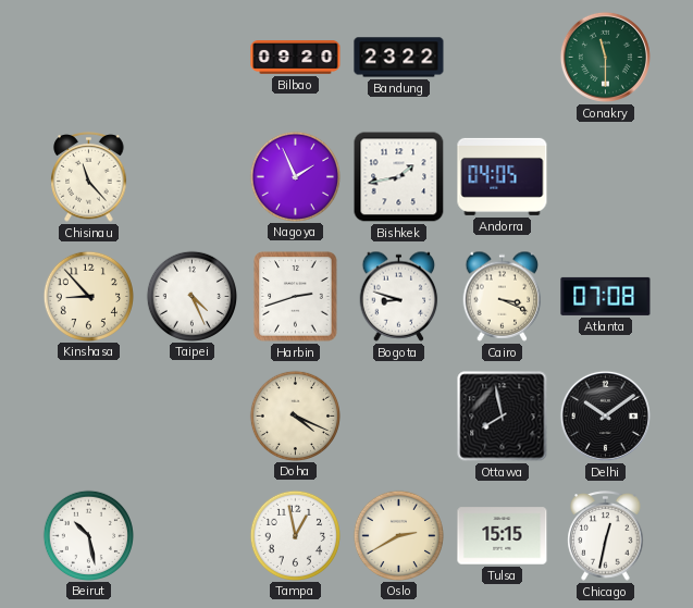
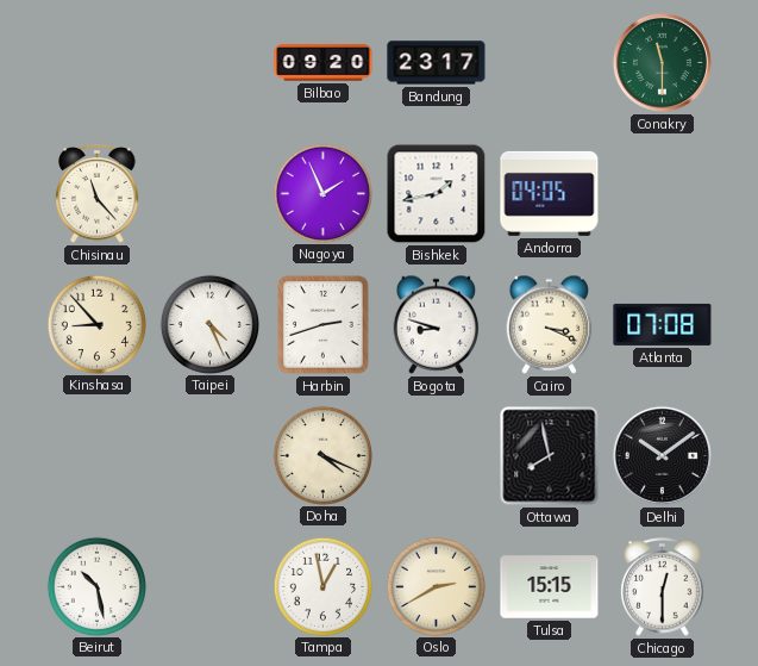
Bandung: 23:22 -> 23:17 (437, 63)
Chicago: 12:32 -> 12:30 (663, 587)
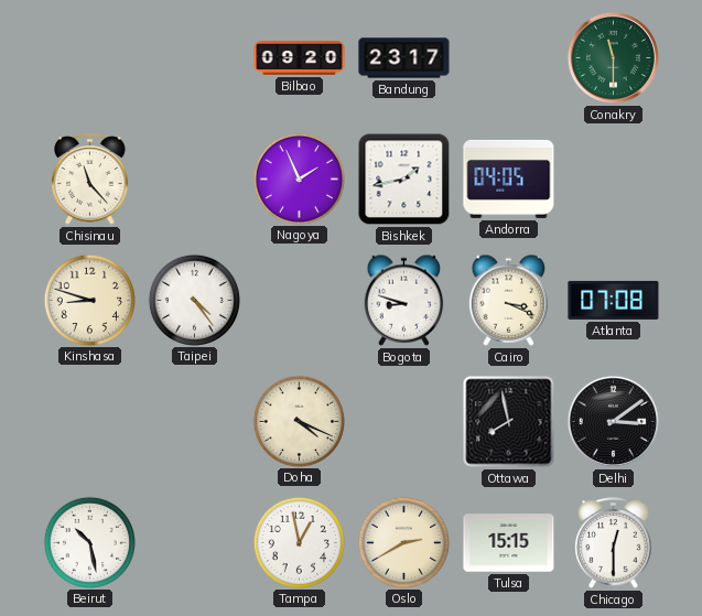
Kinshasa: 8:53 -> 8:48 (89, 300)
Taipei: 4:26 -> 4:24 (194, 300)
Harbin: 2:42 -> none (324, 325)
Delhi: 10:09 -> 3:09 (613, 421)
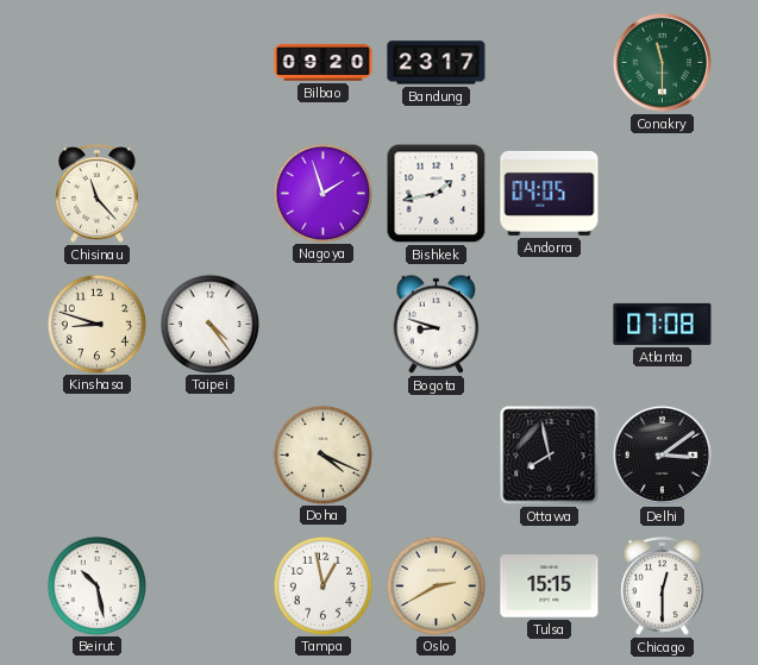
Nagoya: 1:56 -> 1:57 (322, 193)
Cairo: 3:19 -> none (509, 300)
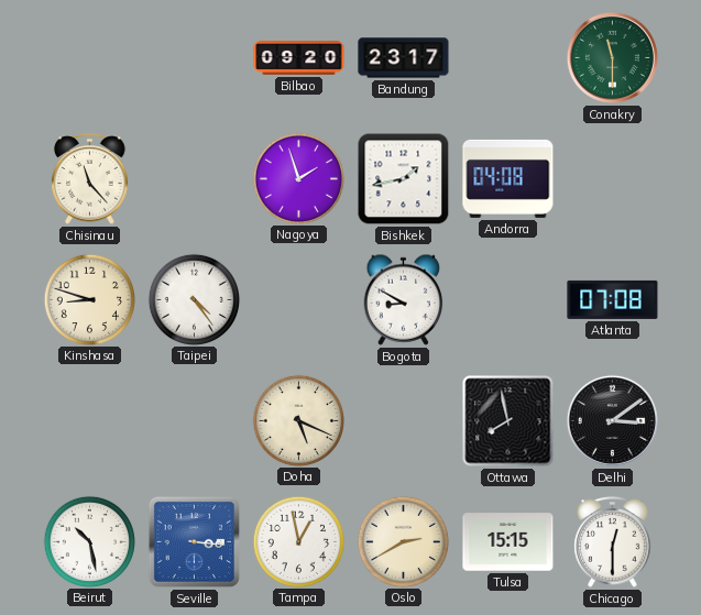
Andorra: 04:05 -> 04:08 (508, 178)
Bogota: 8:48 -> 8:50 (404, 299)
Doha: 4:19 -> 5:19 (298, 420)
Seville: none -> 3:16 (194, 541)
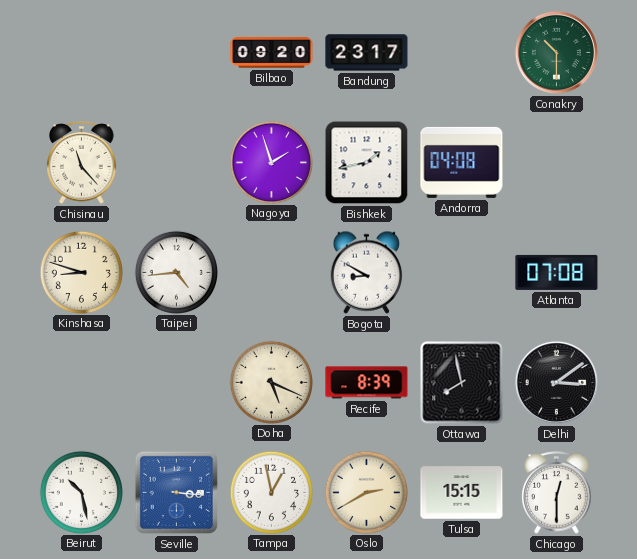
Conakry: 11:30 -> 10:30 (556, 52)
Taipei: 4:24 -> 4:44 (176, 272)
Recife: none -> 8:39 (367, 383)
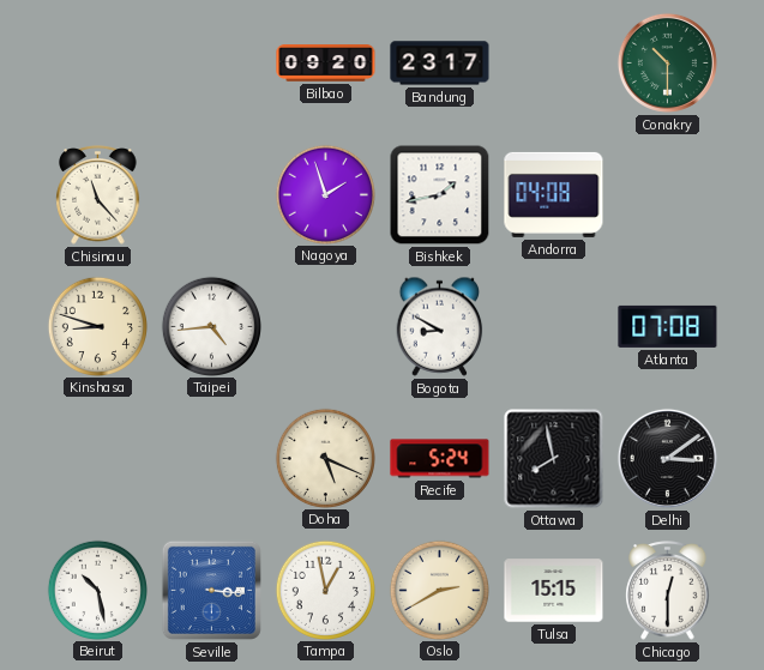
Recife: 8:39 -> 5:24 (440, 459)
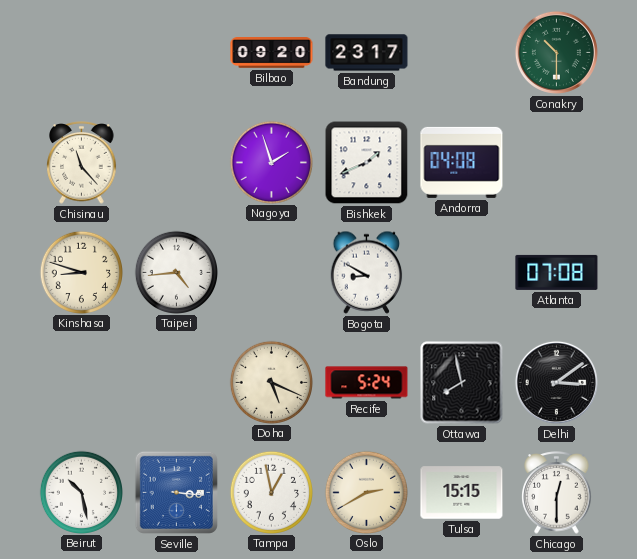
Bishkek: 1:43 -> 1:41 (367, 163)
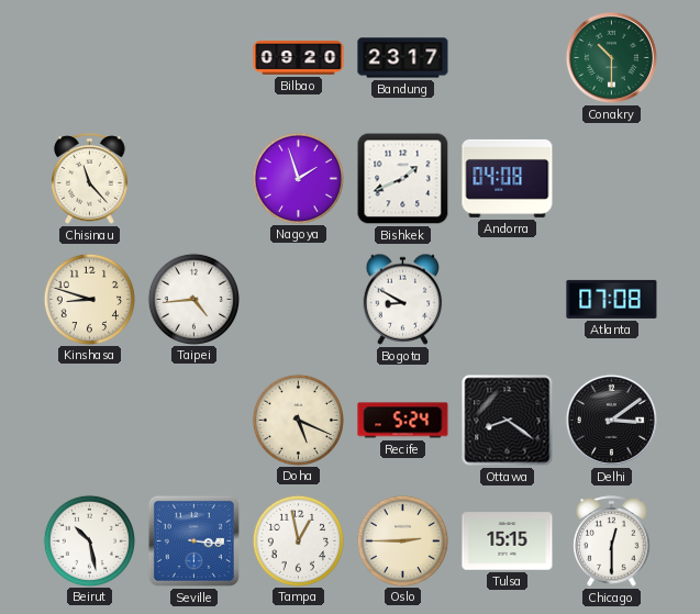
Ottawa: 7:58 -> 8:21 (508, 421)
Oslo: 2:40 -> 2:45 (402, 540)
